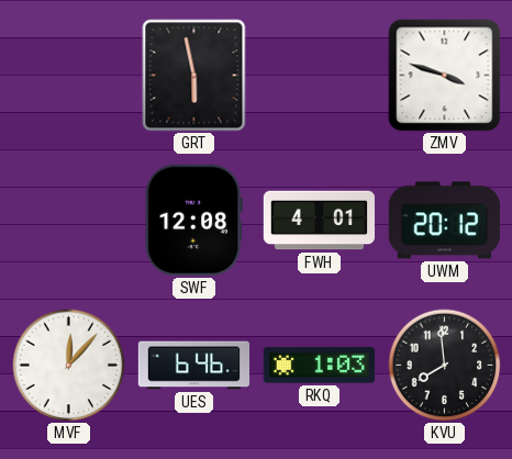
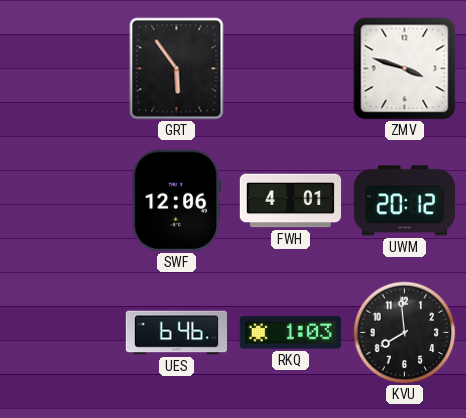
GRT: 5:58 -> 5:54 (177, 69)
SWF: 12:08 -> 12:06 (176, 200)
MVF: 12:07 -> none (69, 366)
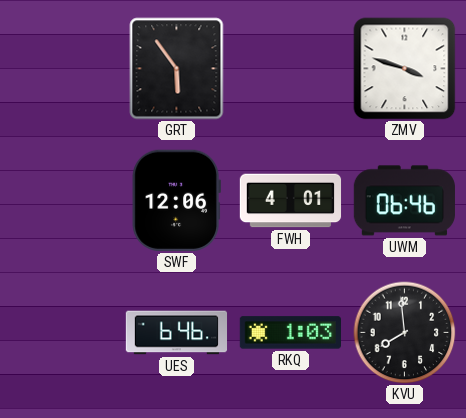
UWM: 20:12 -> 06:46 (404, 201)
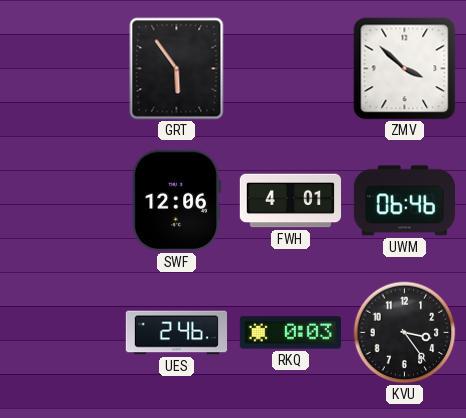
ZMV: 3:48 -> 3:52 (405, 69)
UES: 6:46 -> 2:46 (177, 333)
RKQ: 1:03 -> 0:03 (290, 333)
KVU: 7:59 -> 3:24 (405, 333)
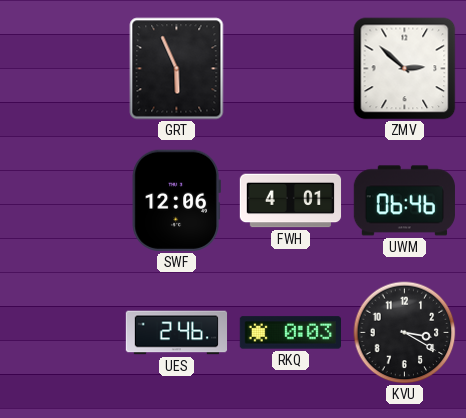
GRT: 5:54 -> 5:56 (177, 69)
ZMV: 3:52 -> 2:52 (405, 69)
KVU: 3:24 -> 3:20 (405, 333)
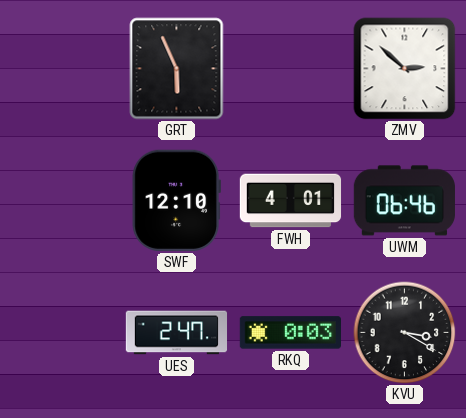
SWF: 12:06 -> 12:10 (176, 200)
UES: 2:46 -> 2:47 (177, 333)
